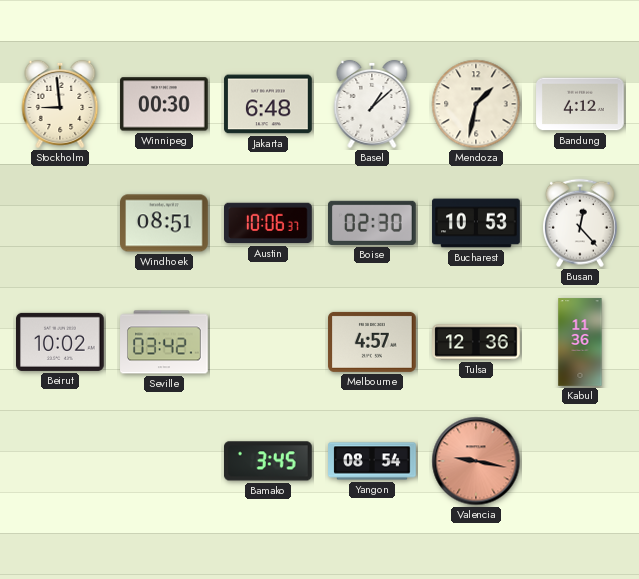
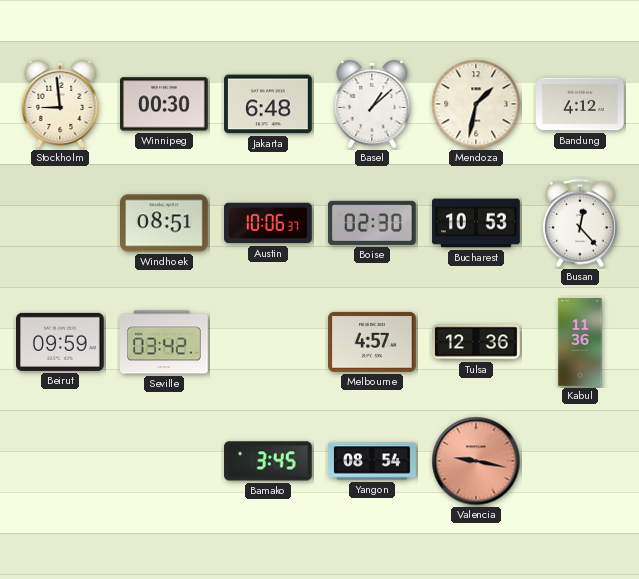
Beirut: 10:02 -> 09:59 (61, 342)
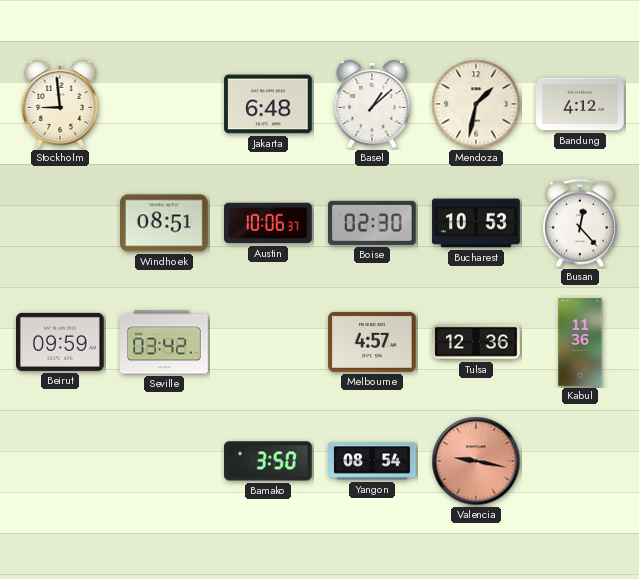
Winnipeg: 00:30 -> none (164, 104)
Bamako: 3:45 -> 3:50 (269, 461)
